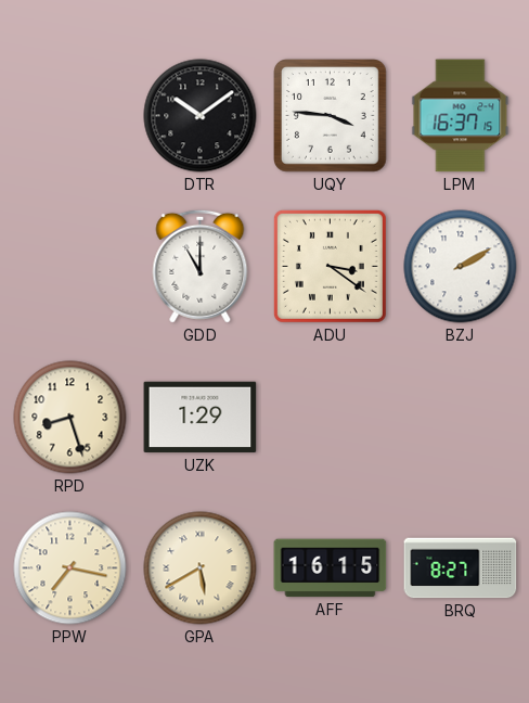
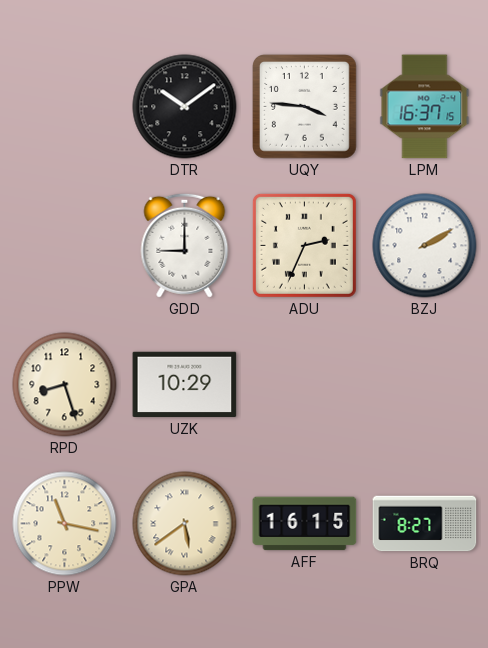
GDD: 11:00 -> 9:00 (185, 245)
ADU: 3:21 -> 2:34 (304, 245)
UZK: 1:29 -> 10:29 (185, 385)
PPW: 7:17 -> 11:17 (65, 524)
GPA: 5:40 -> 5:39 (185, 524)
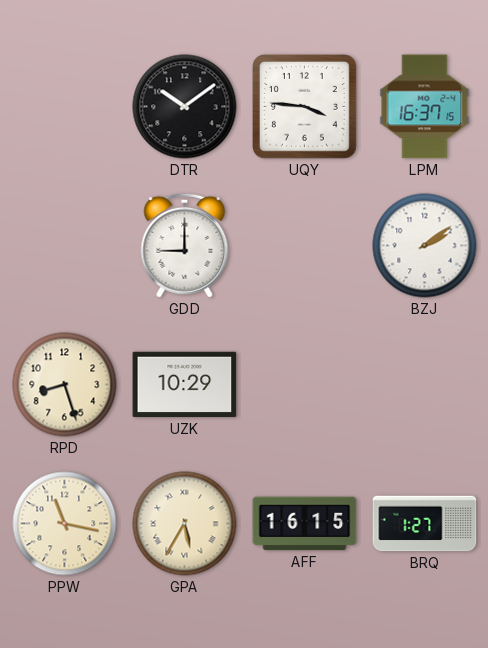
ADU: 2:34 -> none (304, 245)
BZJ: 2:10 -> 2:09 (425, 246)
GPA: 5:39 -> 5:35 (185, 524)
BRQ: 8:27 -> 1:27 (425, 524)
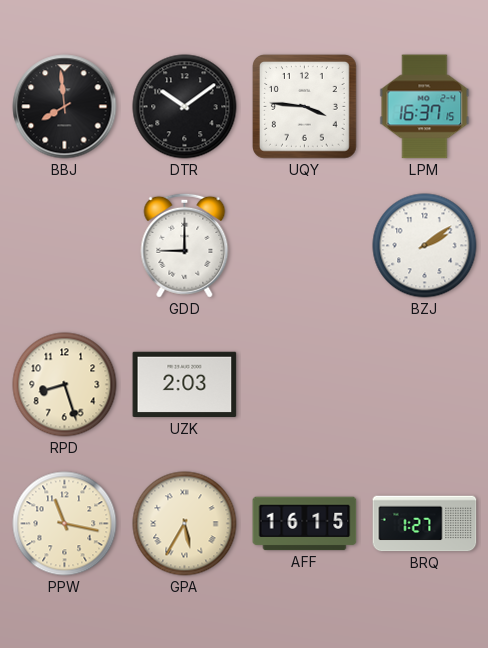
BBJ: none -> 7:59 (65, 107)
UZK: 10:29 -> 2:03 (185, 385)
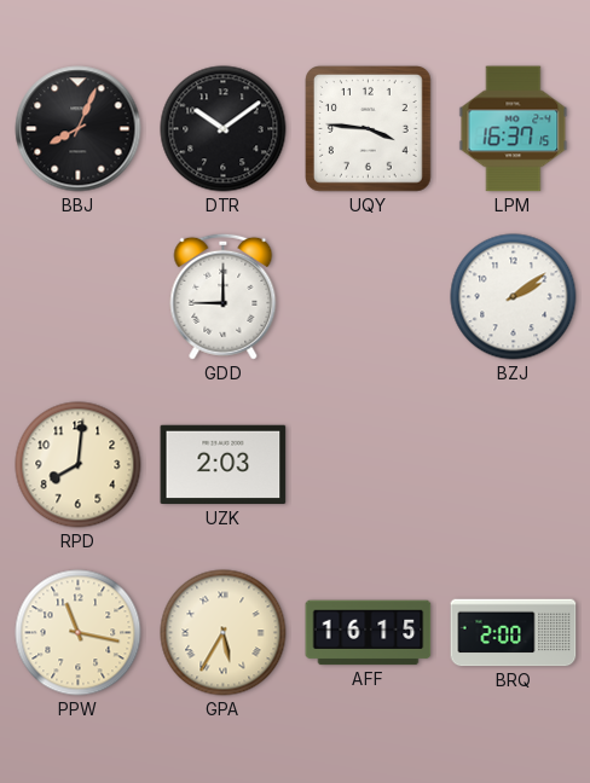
BBJ: 7:59 -> 8:04 (79, 129)
RPD: 8:27 -> 8:01 (79, 465)
BRQ: 1:27 -> 2:00 (514, 633)
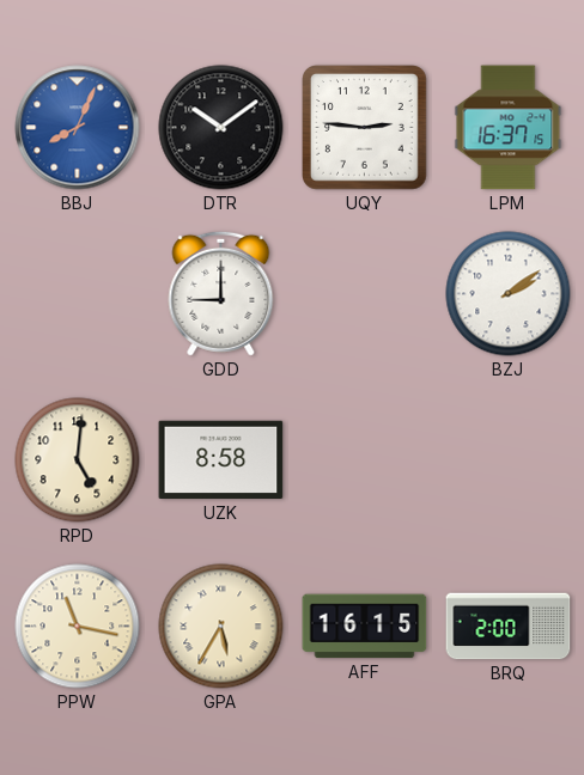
BBJ dial: black -> blue (78, 128)
UQY: 3:46 -> 2:46 (365, 128)
RPD: 8:01 -> 5:01 (78, 460)
UZK: 2:03 -> 8:58 (221, 460)
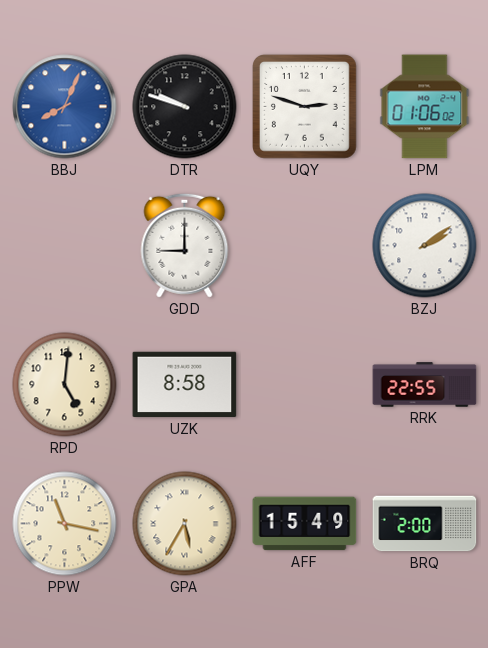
DTR: 10:09 -> 9:48 (185, 107)
UQY: 2:46 -> 2:48 (305, 107)
LPM: 16:37 -> 01:06 (425, 107)
RRK: none -> 22:55 (425, 385)
AFF: 16:15 -> 15:49 (305, 524)
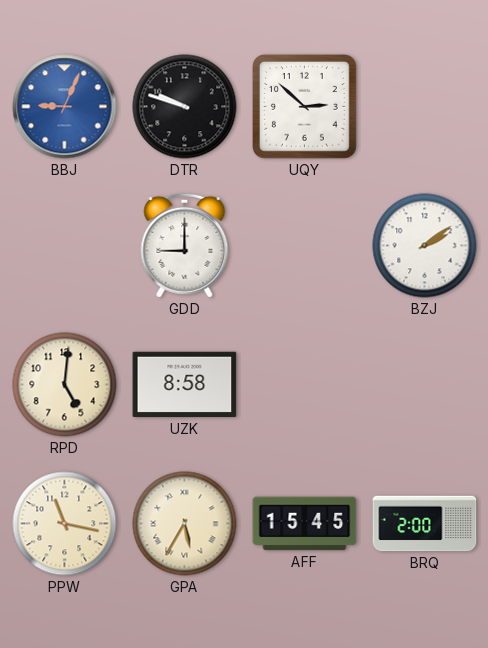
BBJ: 8:04 -> 9:04 (65, 107)
UQY: 2:48 -> 2:52 (305, 107)
LPM: 01:06 -> none (425, 107)
RRK: 22:55 -> none (425, 385)
AFF: 15:49 -> 15:45 (305, 524)
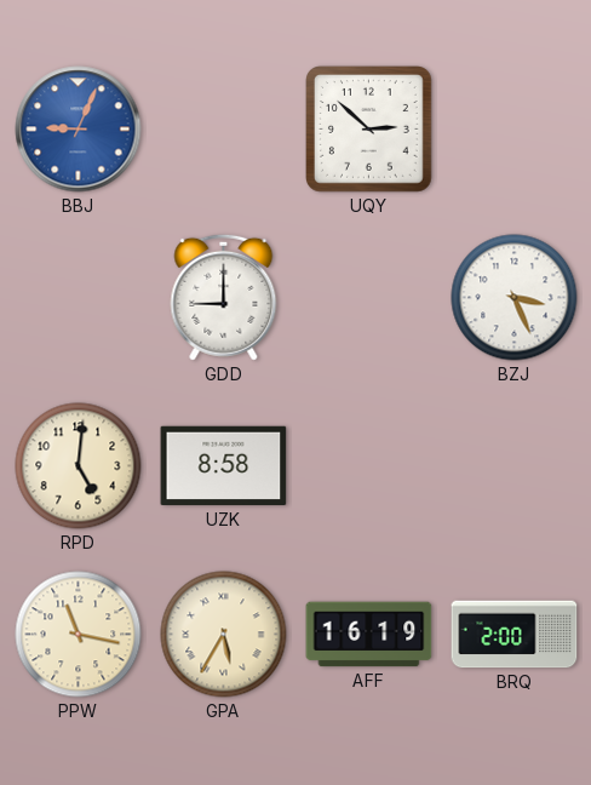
DTR: 9:48 -> none (185, 107)
BZJ: 2:09 -> 3:26 (515, 298)
AFF: 15:45 -> 16:19 (369, 635)
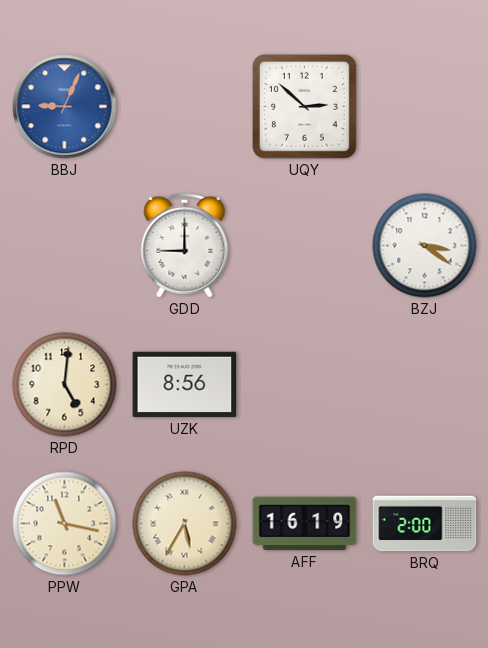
BZJ: 3:26 -> 3:21 (425, 246)
UZK: 8:58 -> 8:56 (185, 385)
